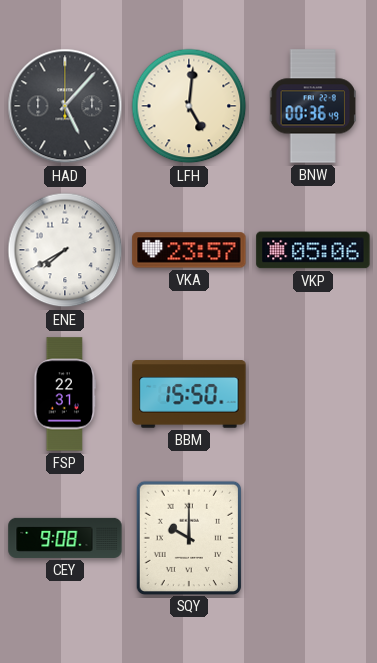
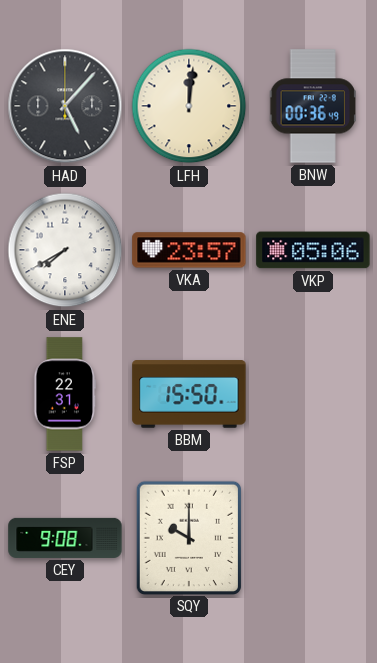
LFH: 5:01 -> 12:01 (189, 106)
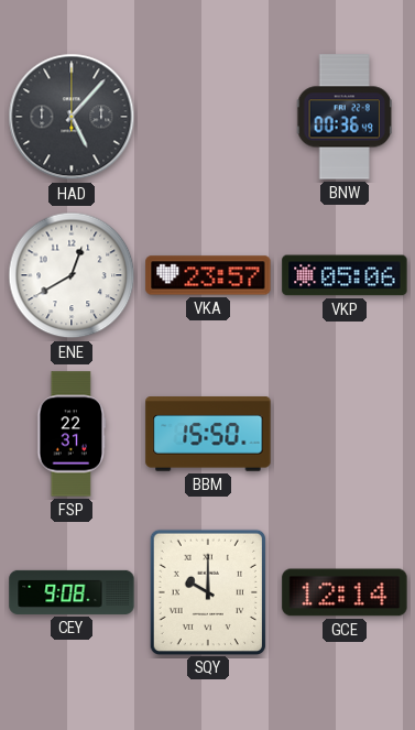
LFH: 12:01 -> none (189, 106)
ENE: 7:40 -> 12:40 (72, 275)
GCE: none -> 12:14 (345, 592)
